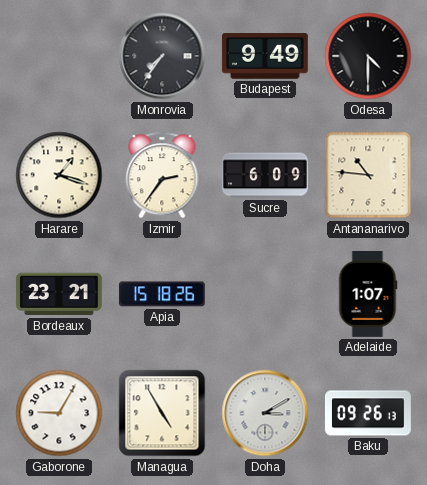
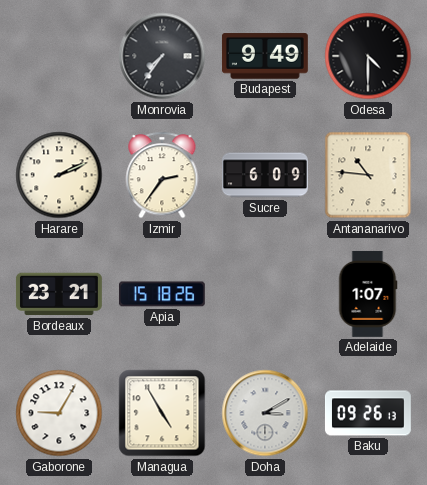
Harare: 1:18 -> 2:11 (59, 175)
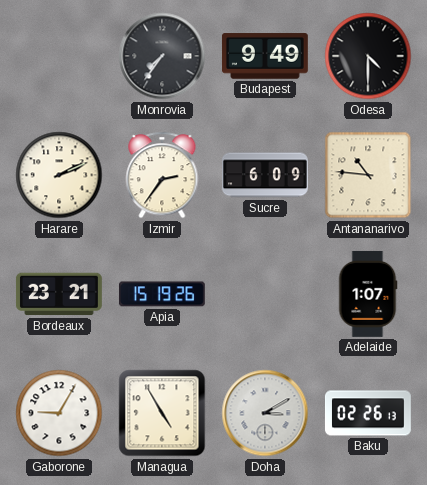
Apia: 15:18 -> 15:19 (162, 294)
Baku: 09:26 -> 02:26 (368, 413)
